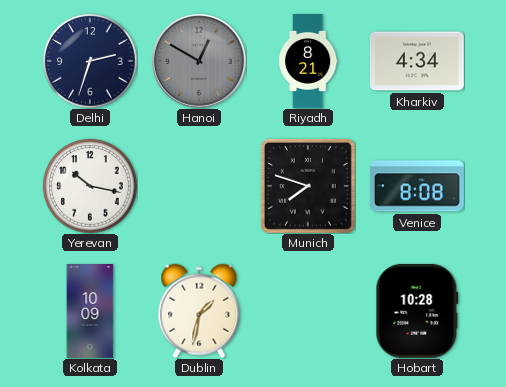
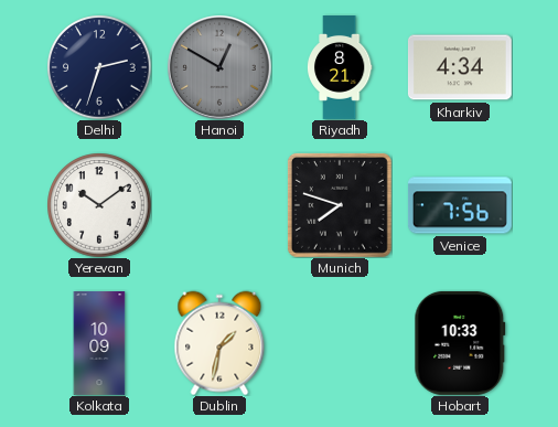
Yerevan: 10:17 -> 10:09 (99, 205)
Venice: 8:08 -> 7:56 (460, 205)
Hobart: 10:28 -> 10:33 (460, 343)
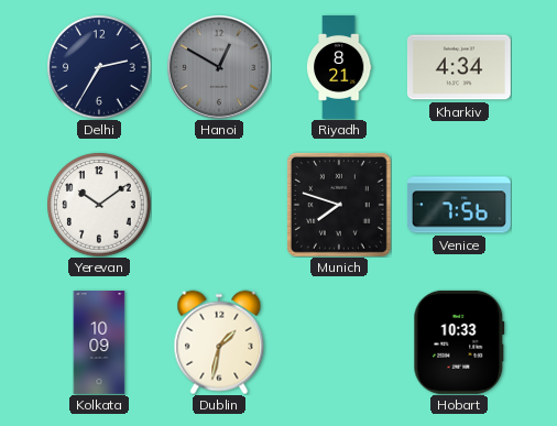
Delhi: 2:33 -> 2:35 (99, 67)
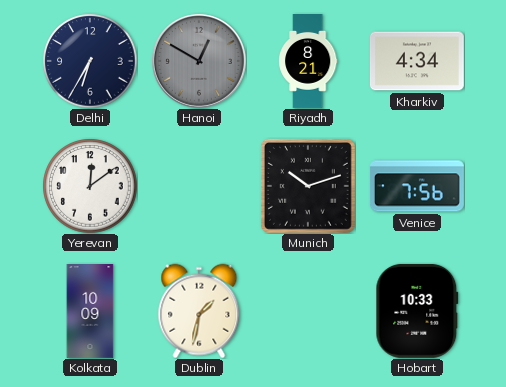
Delhi: 2:35 -> 6:35 (90, 61)
Yerevan: 10:09 -> 12:09 (90, 186)
Munich: 7:48 -> 10:12 (308, 186)
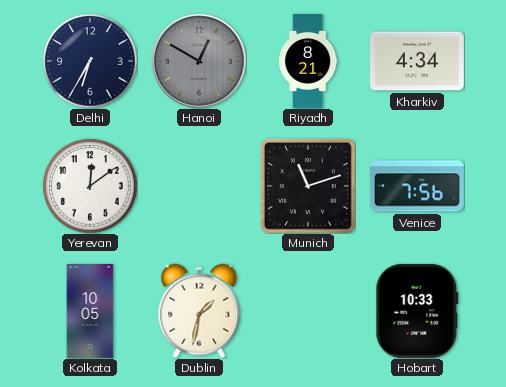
Munich: 10:12 -> 11:12 (308, 186)
Kolkata: 10:09 -> 10:05 (90, 312)
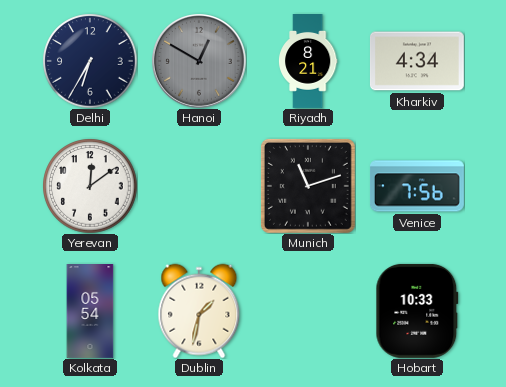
Kolkata: 10:05 -> 05:54 (90, 312)
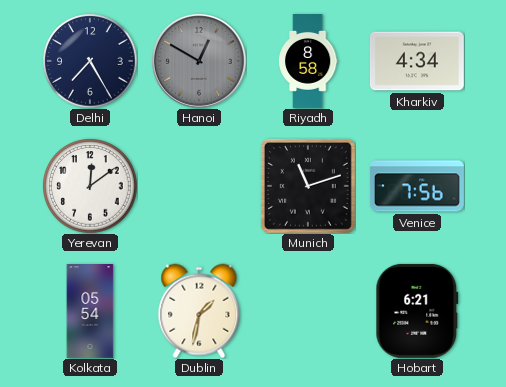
Delhi: 6:35 -> 7:25 (90, 61)
Riyadh: 8:21 -> 8:58 (308, 62)
Hobart: 10:33 -> 6:21 (417, 311)
